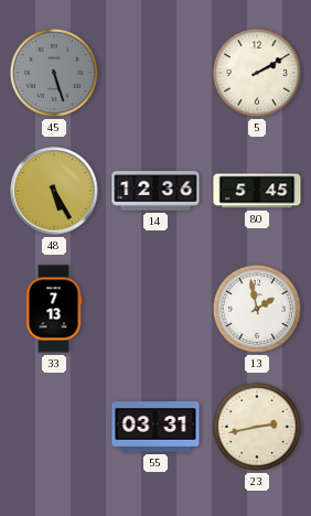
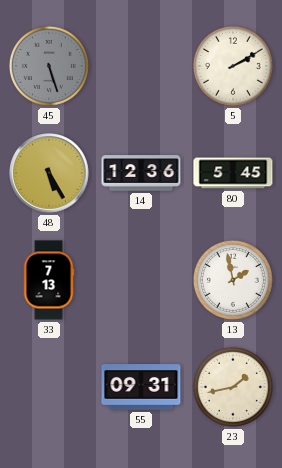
55: 03:31 -> 09:31 (141, 387)
23: 2:43 -> 1:43 (233, 387)
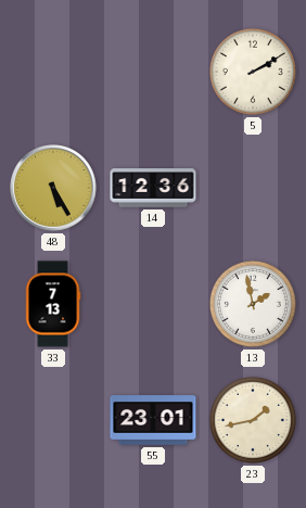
45: 5:27 -> none (49, 66)
80: 5:45 -> none (233, 173)
55: 09:31 -> 23:01 (153, 420)
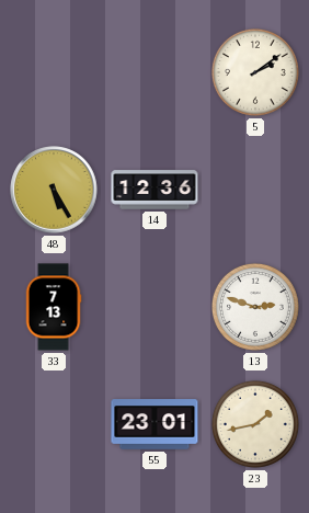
5: 2:10 -> 2:09 (255, 72)
13: 1:58 -> 2:48 (255, 307)
